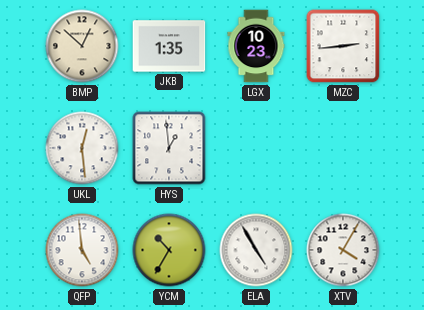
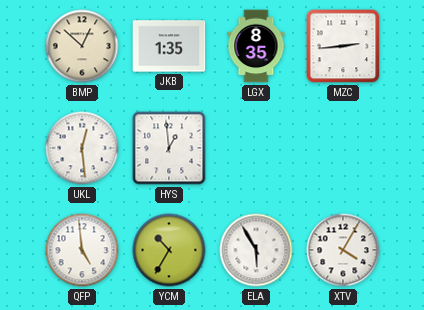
LGX: 10:23 -> 8:35 (256, 46)
ELA: 4:55 -> 5:55 (256, 250)
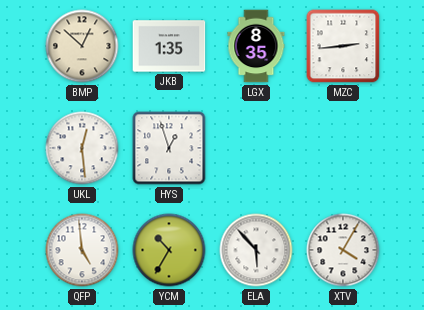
HYS: 12:59 -> 12:57 (169, 148)
ELA: 5:55 -> 5:53 (256, 250)
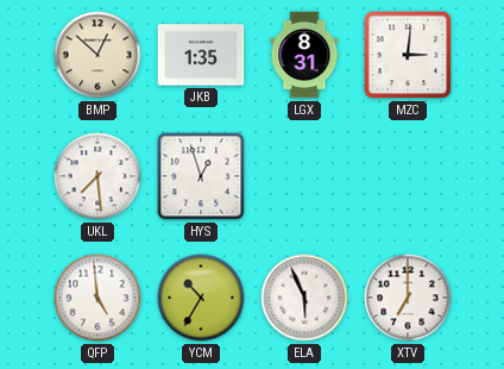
LGX: 8:35 -> 8:31 (304, 55)
MZC: 2:44 -> 3:01 (408, 55)
UKL: 12:29 -> 7:29 (97, 176)
ELA: 5:53 -> 5:56 (304, 298)
XTV: 4:05 -> 7:00 (408, 298)
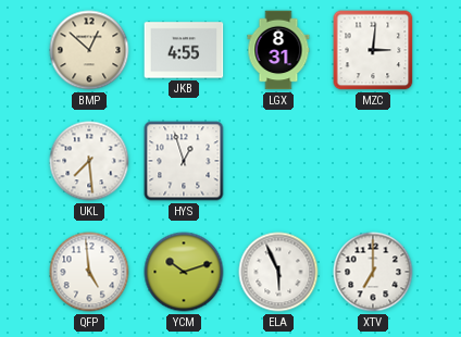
JKB: 1:35 -> 4:55 (184, 50)
YCM: 10:35 -> 10:12 (184, 272)
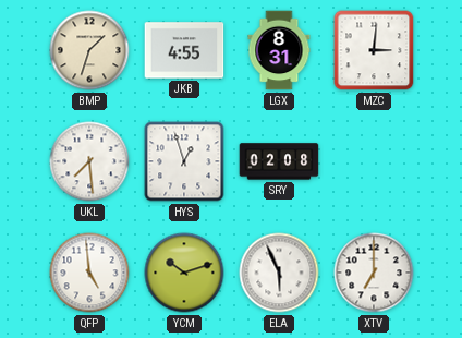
BMP: 12:52 -> 1:33 (89, 50)
SRY: none -> 02:08 (279, 161)
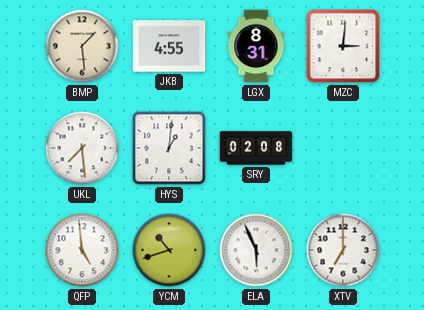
BMP: 1:33 -> 1:29 (82, 46)
HYS: 12:57 -> 1:01 (169, 148)
YCM: 10:12 -> 10:42 (169, 250)
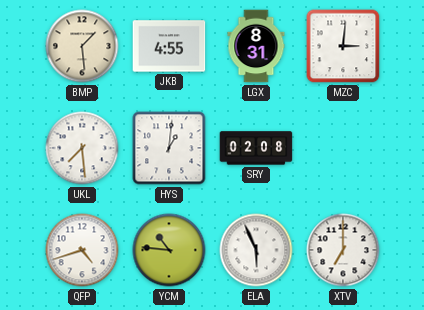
QFP: 4:59 -> 4:42 (82, 250)
YCM: 10:42 -> 10:46 (169, 250)
